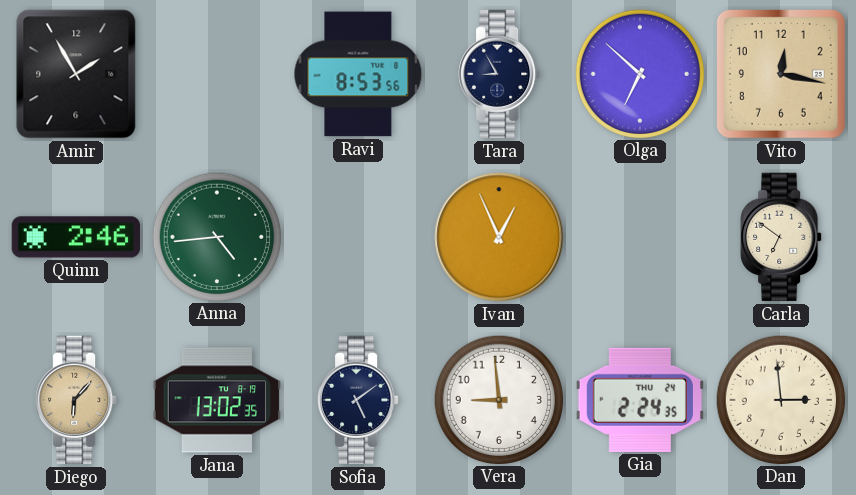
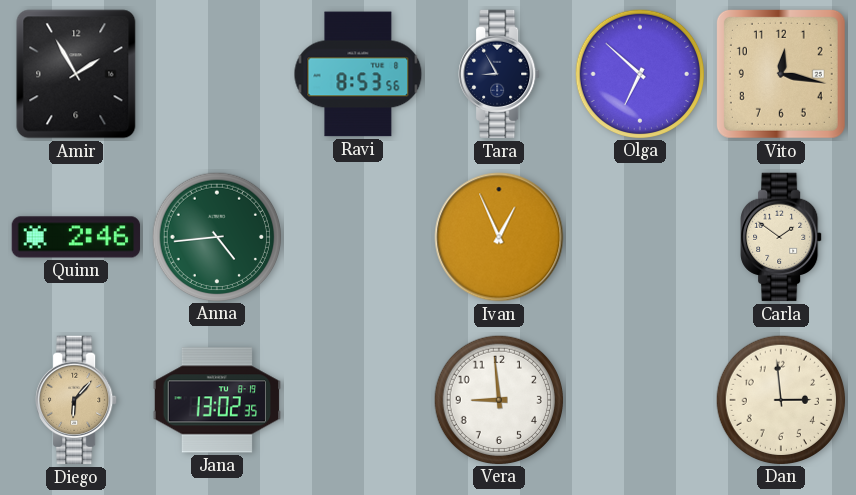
Carla: 6:51 -> 1:51 (781, 237)
Sofia: 5:09 -> none (358, 400)
Gia: 2:24 -> none (639, 400)
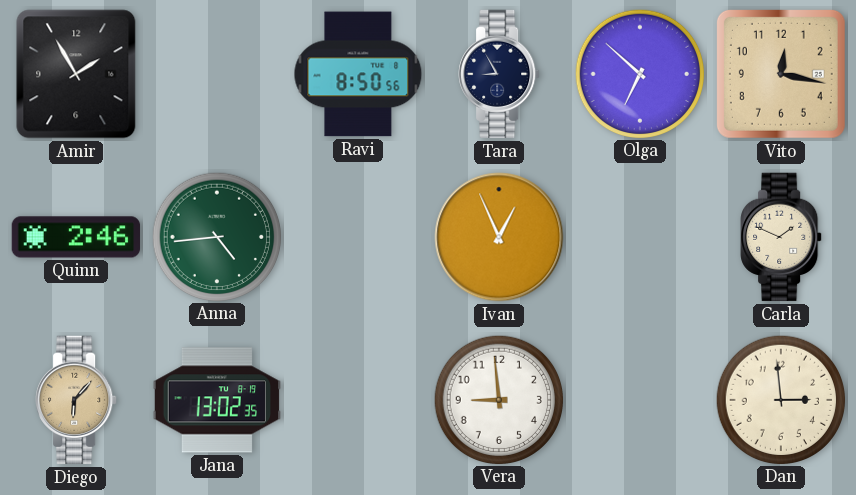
Ravi: 8:53 -> 8:50 (358, 74)
Carla: 1:51 -> 1:49 (781, 237)
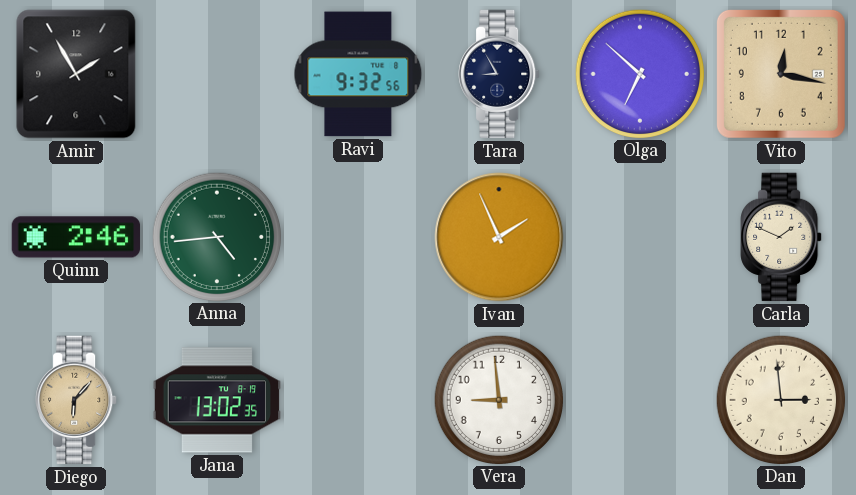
Ravi: 8:50 -> 9:32 (358, 74)
Ivan: 12:56 -> 1:56 (499, 237)
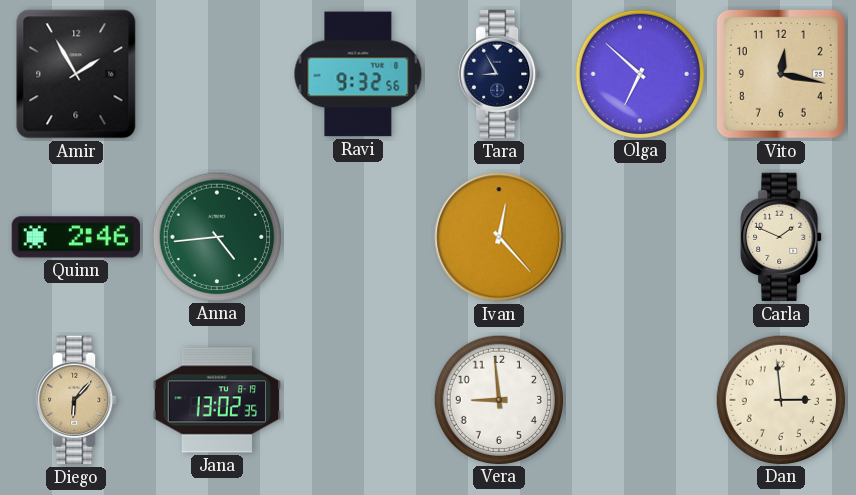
Ivan: 1:56 -> 12:23 (499, 237)
